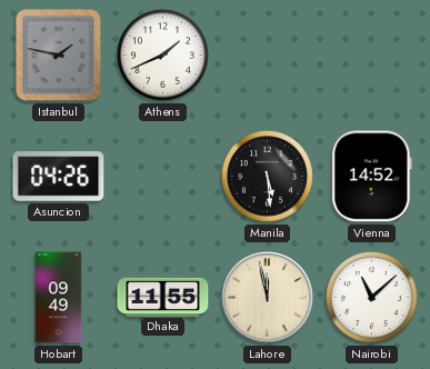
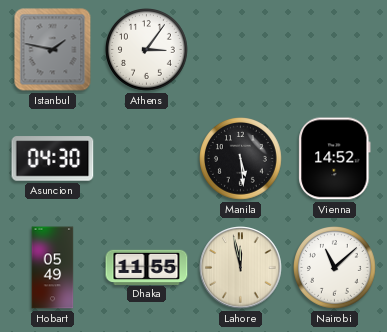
Athens: 1:41 -> 3:06 (147, 50)
Asuncion: 04:26 -> 04:30 (53, 159)
Hobart: 09:49 -> 05:49 (53, 268)
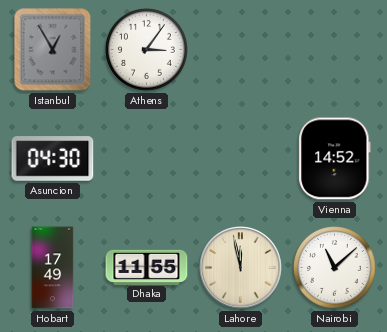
Istanbul: 1:47 -> 12:55 (53, 50)
Manila: 5:29 -> none (241, 159)
Hobart: 05:49 -> 17:49 (53, 268)
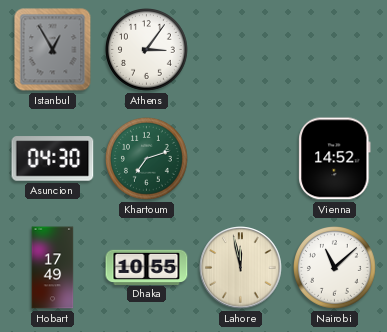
Khartoum: none -> 7:12 (147, 159)
Dhaka: 11:55 -> 10:55 (147, 267)
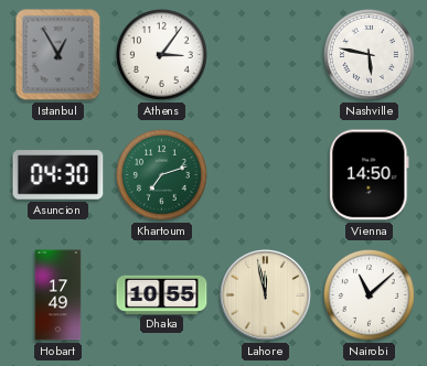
Nashville: none -> 5:47 (370, 55)
Vienna: 14:52 -> 14:50 (370, 175)
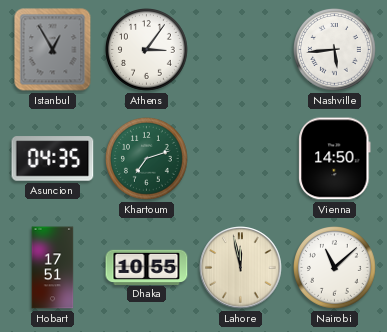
Nashville: 5:47 -> 5:44 (335, 50)
Asuncion: 04:30 -> 04:35 (53, 159)
Hobart: 17:49 -> 17:51 (53, 268)
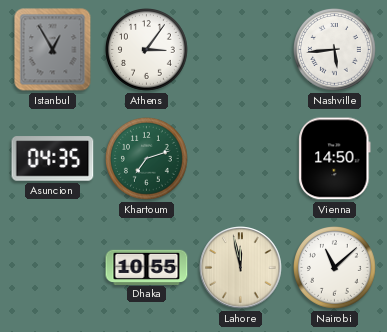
Hobart: 17:51 -> none (53, 268)
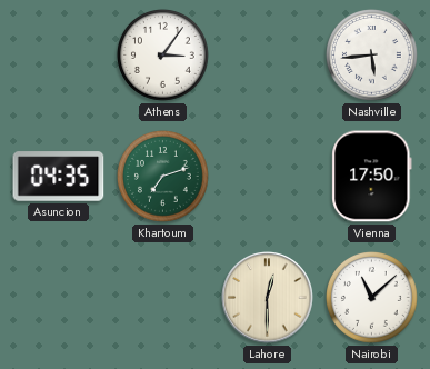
Istanbul: 12:55 -> none (53, 50)
Vienna: 14:50 -> 17:50 (372, 177)
Dhaka: 10:55 -> none (147, 267)
Lahore: 11:58 -> 12:30 (268, 298)
